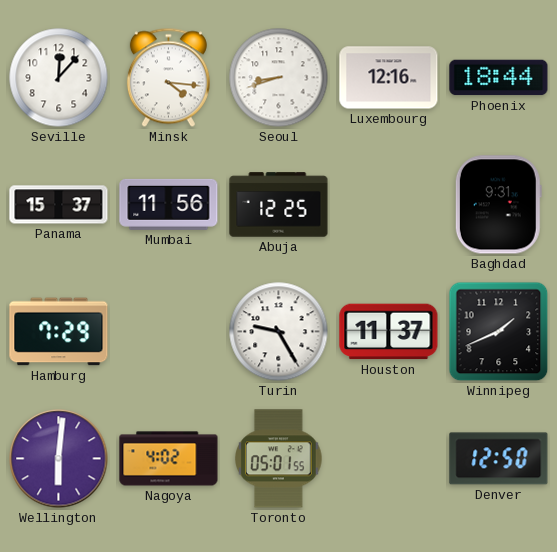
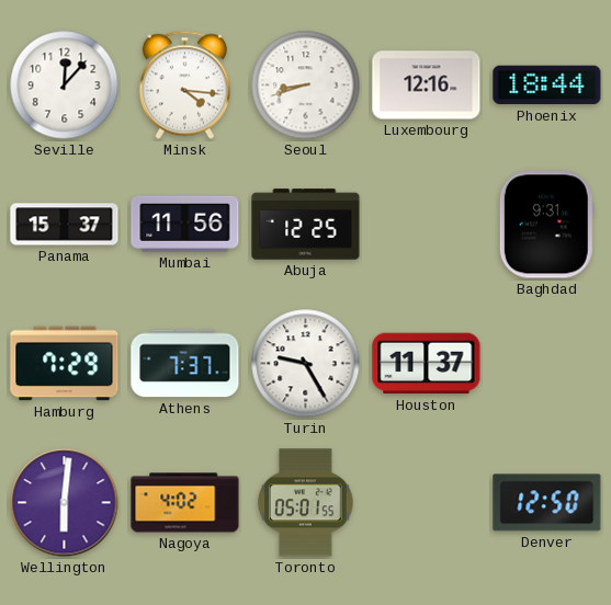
Athens: none -> 7:37 (185, 364)
Winnipeg: 1:41 -> none (499, 332)
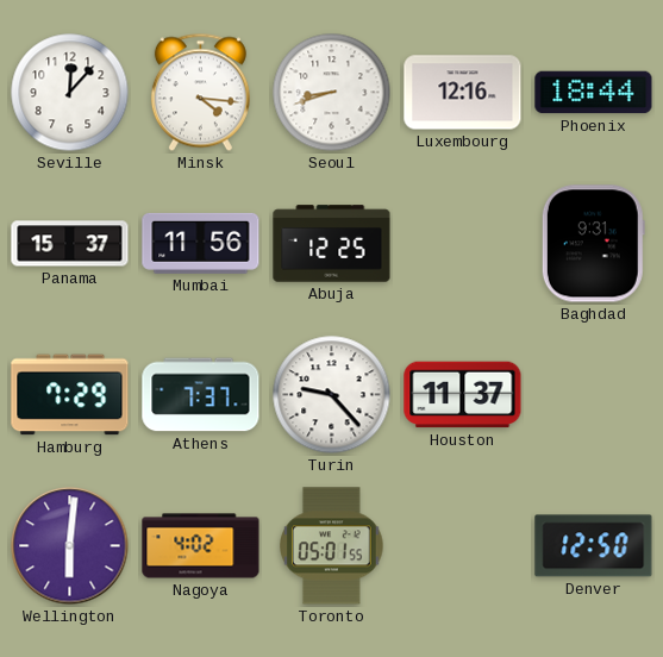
Turin: 9:25 -> 9:23 (332, 395)
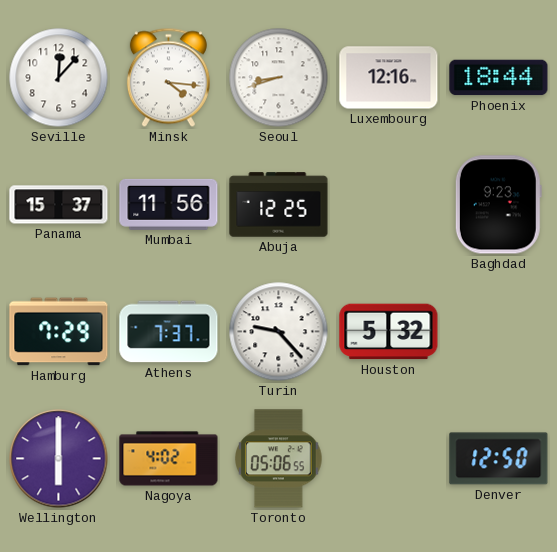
Baghdad: 9:31 -> 9:23 (498, 205)
Houston: 11:37 -> 5:32 (389, 332)
Wellington: 6:01 -> 6:00 (59, 459)
Toronto: 05:01 -> 05:06 (279, 459)
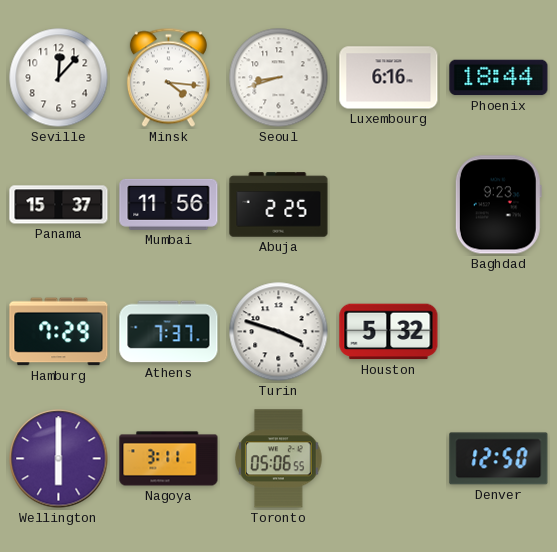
Luxembourg: 12:16 -> 6:16 (389, 78)
Abuja: 12:25 -> 2:25 (279, 205)
Turin: 9:23 -> 3:48 (279, 332)
Nagoya: 4:02 -> 3:11 (169, 459)
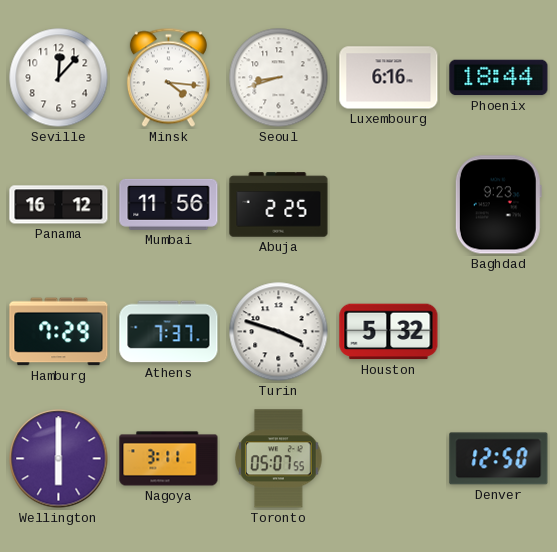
Panama: 15:37 -> 16:12 (59, 205)
Toronto: 05:06 -> 05:07 (279, 459)
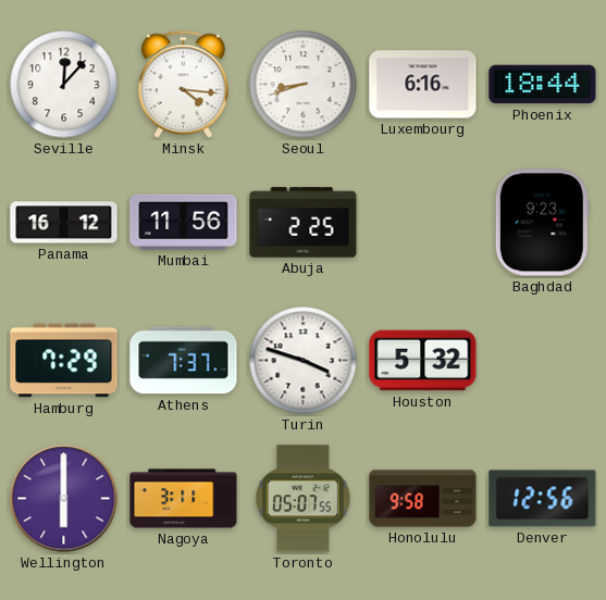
Honolulu: none -> 9:58 (423, 499)
Denver: 12:50 -> 12:56 (543, 499)
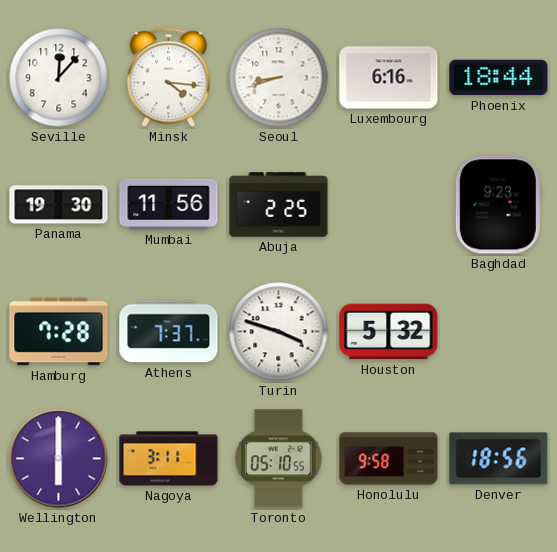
Panama: 16:12 -> 19:30 (59, 205)
Hamburg: 7:29 -> 7:28 (59, 332)
Toronto: 05:07 -> 05:10 (279, 459)
Denver: 12:56 -> 18:56 (499, 459)
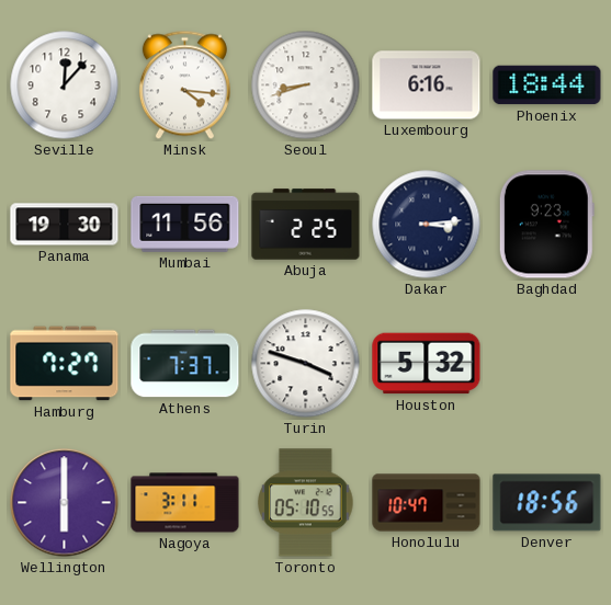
Dakar: none -> 3:14 (427, 225)
Hamburg: 7:28 -> 7:27 (65, 364)
Honolulu: 9:58 -> 10:47 (427, 503)
